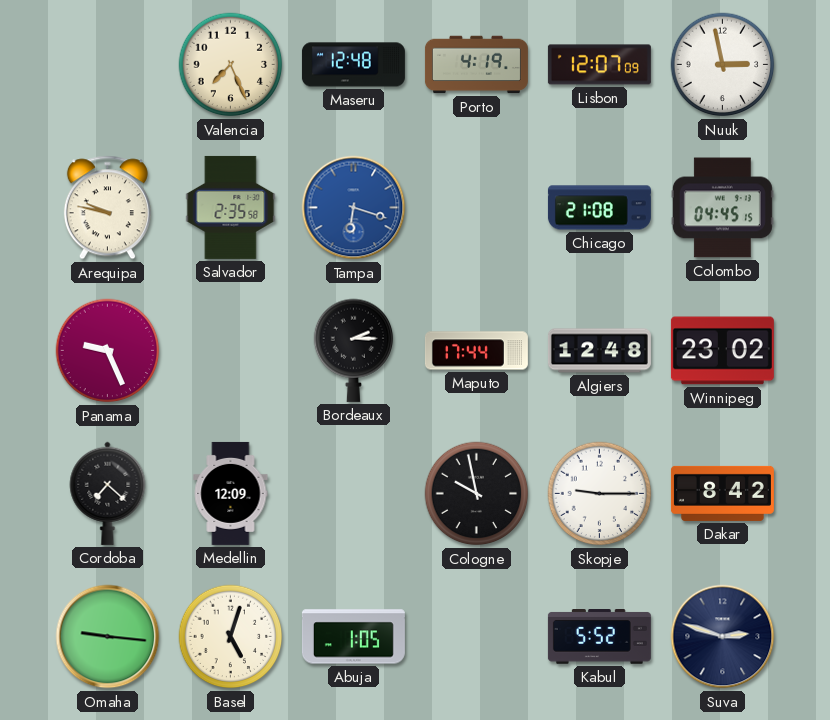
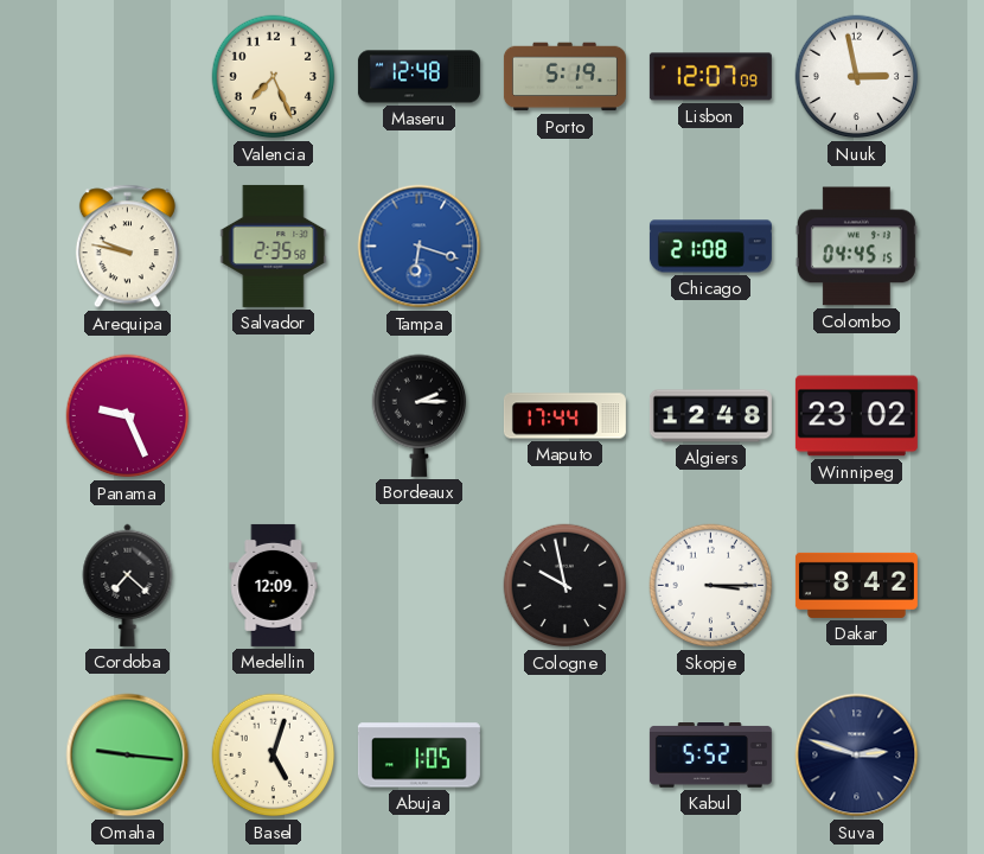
Porto: 4:19 -> 5:19 (564, 77)
Skopje: 9:15 -> 3:15 (711, 586)
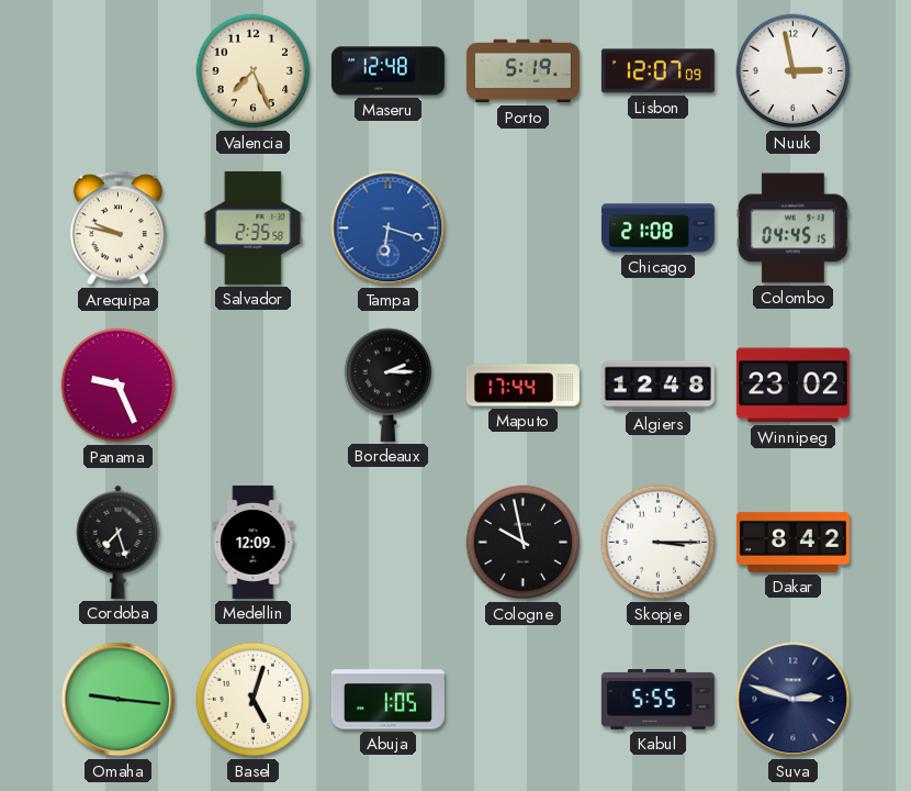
Cordoba: 7:22 -> 7:27 (119, 542)
Kabul: 5:52 -> 5:55 (657, 700)
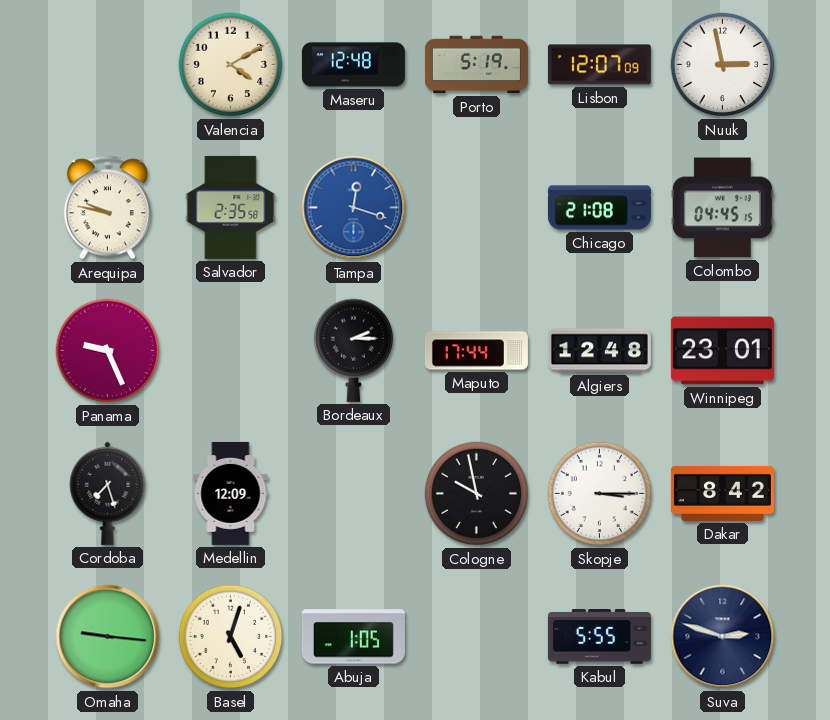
Valencia: 7:26 -> 4:10 (231, 65)
Tampa: 6:18 -> 12:18 (354, 208)
Winnipeg: 23:02 -> 23:01 (722, 351)
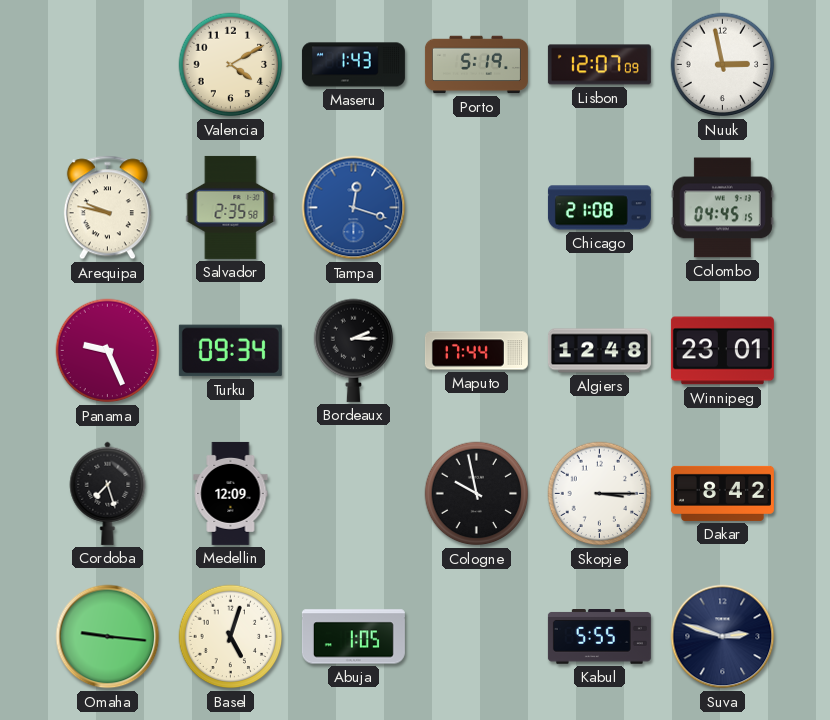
Maseru: 12:48 -> 1:43 (353, 65)
Turku: none -> 09:34 (230, 351)
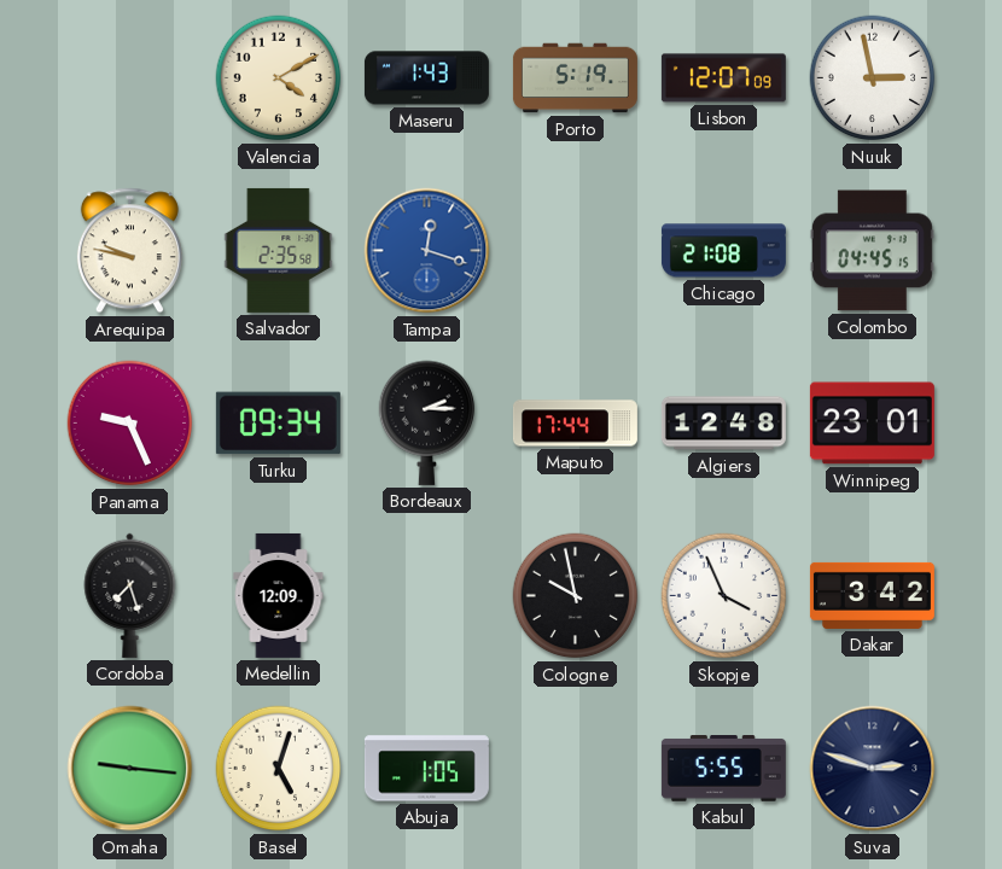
Skopje: 3:15 -> 3:56 (724, 596)
Dakar: 8:42 -> 3:42 (872, 595)
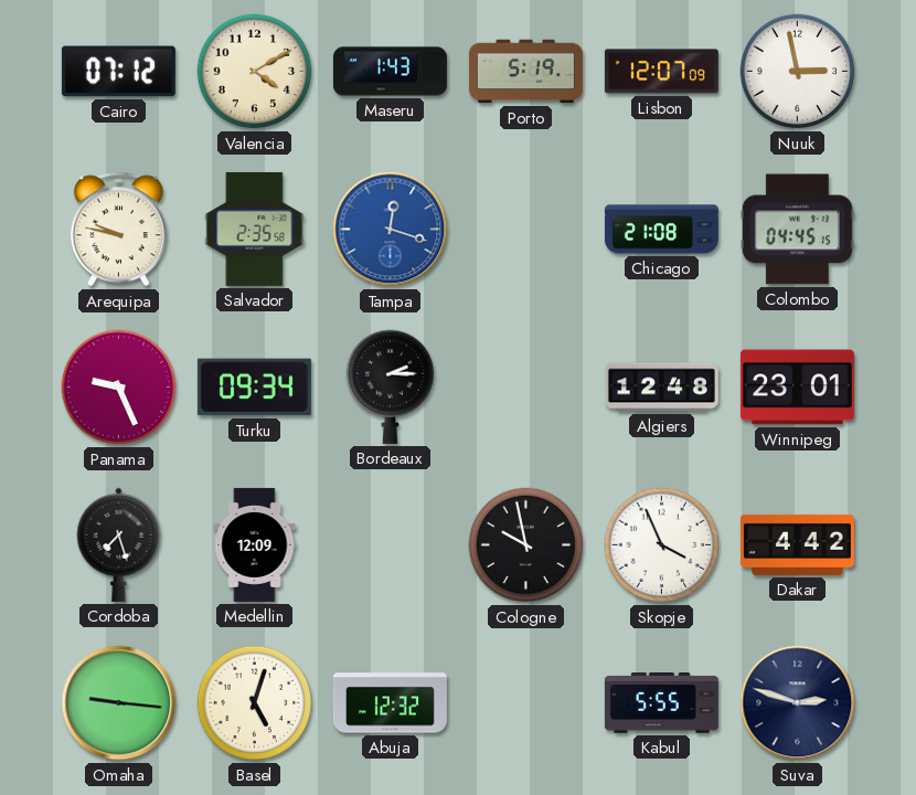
Cairo: none -> 07:12 (118, 72)
Maputo: 17:44 -> none (575, 424)
Dakar: 3:42 -> 4:42 (797, 544)
Abuja: 1:05 -> 12:32 (390, 703)
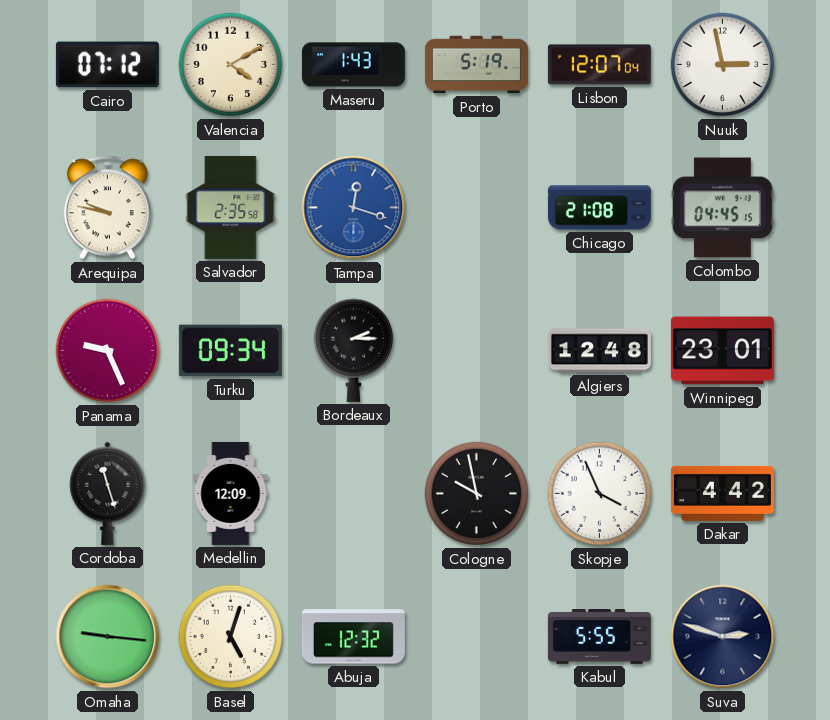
Lisbon: 12:07:09 -> 12:07:04 (599, 65)
Cordoba: 7:27 -> 11:27 (108, 493)
